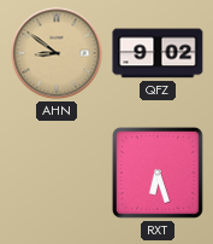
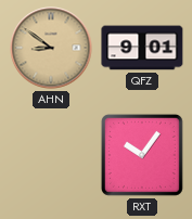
QFZ: 9:02 -> 9:01 (142, 48)
RXT: 6:27 -> 10:06 (142, 155)
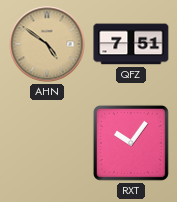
AHN: 8:51 -> 4:51 (47, 44)
QFZ: 9:01 -> 7:51 (131, 44)
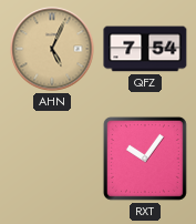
AHN: 4:51 -> 5:04 (52, 49)
QFZ: 7:51 -> 7:54 (145, 49)
